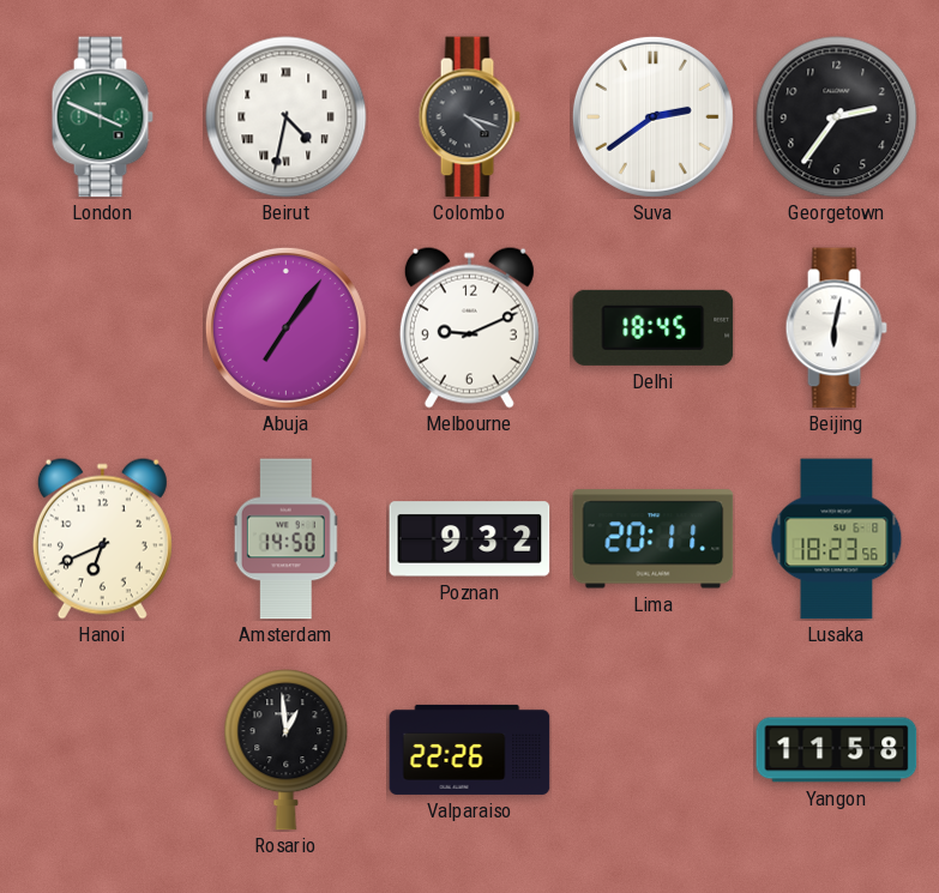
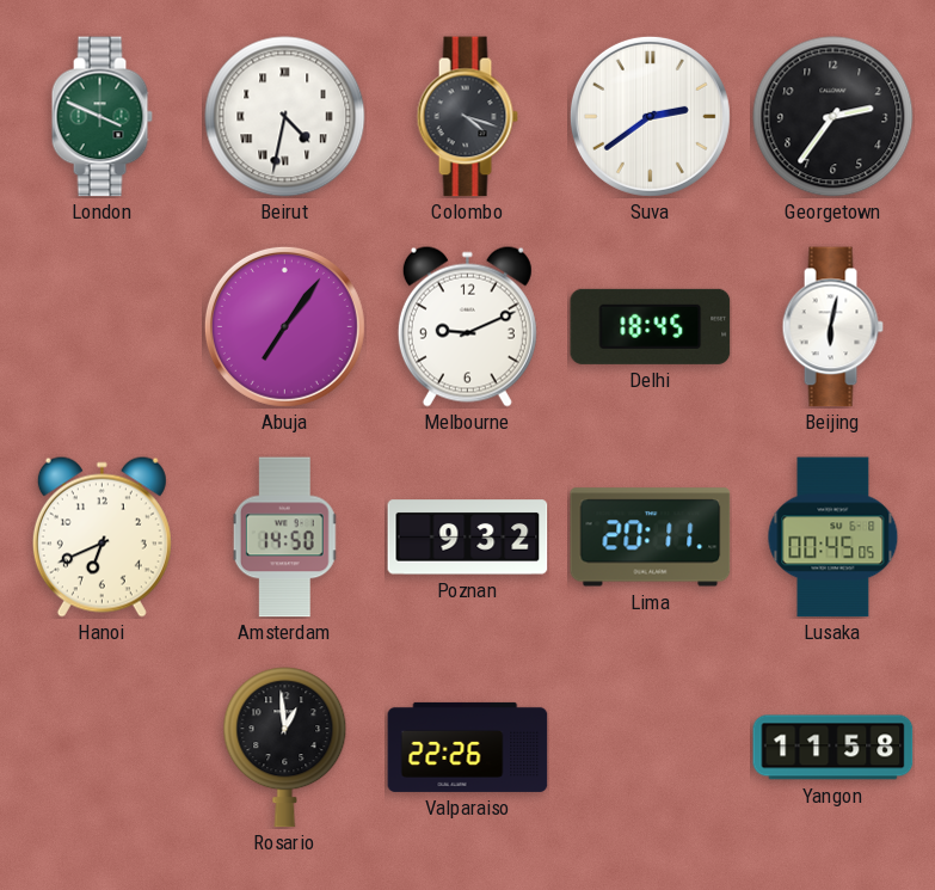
Lusaka: 18:23 -> 00:45 (833, 538)
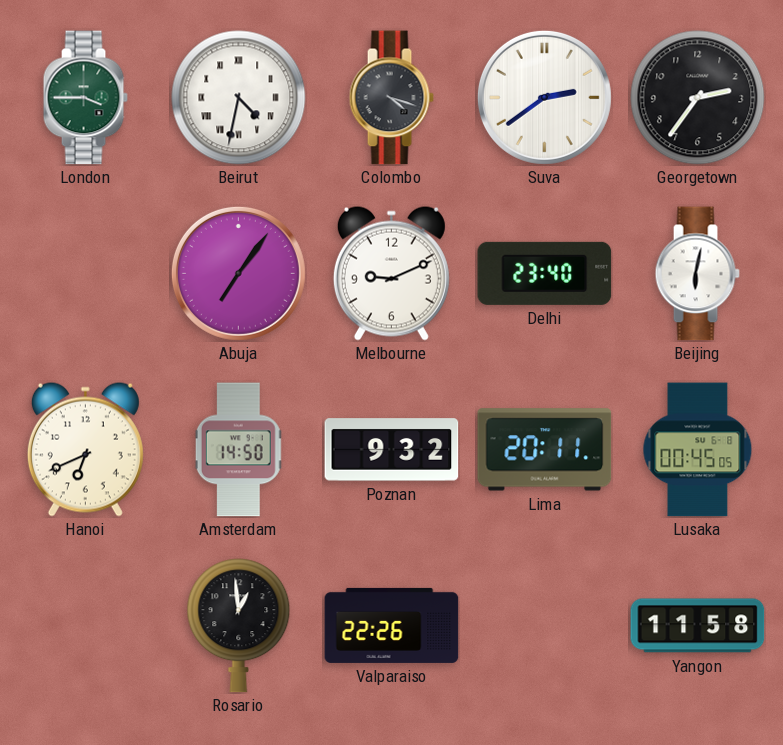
London: 3:49 -> 3:45 (85, 98)
Delhi: 18:45 -> 23:40 (545, 273)
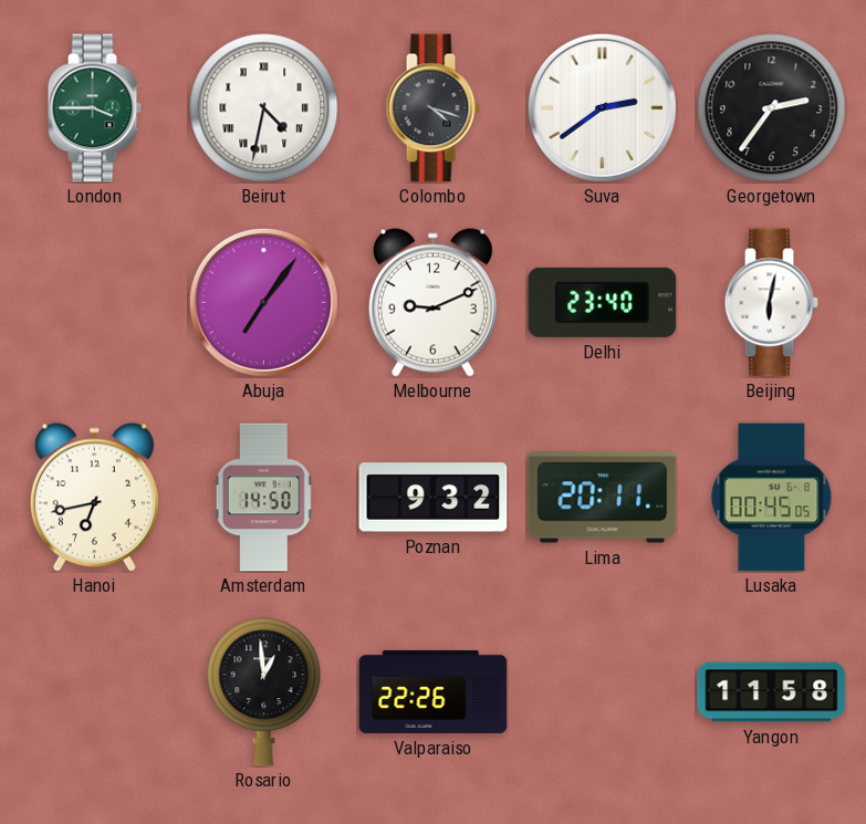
Hanoi: 6:41 -> 6:43 (94, 497)
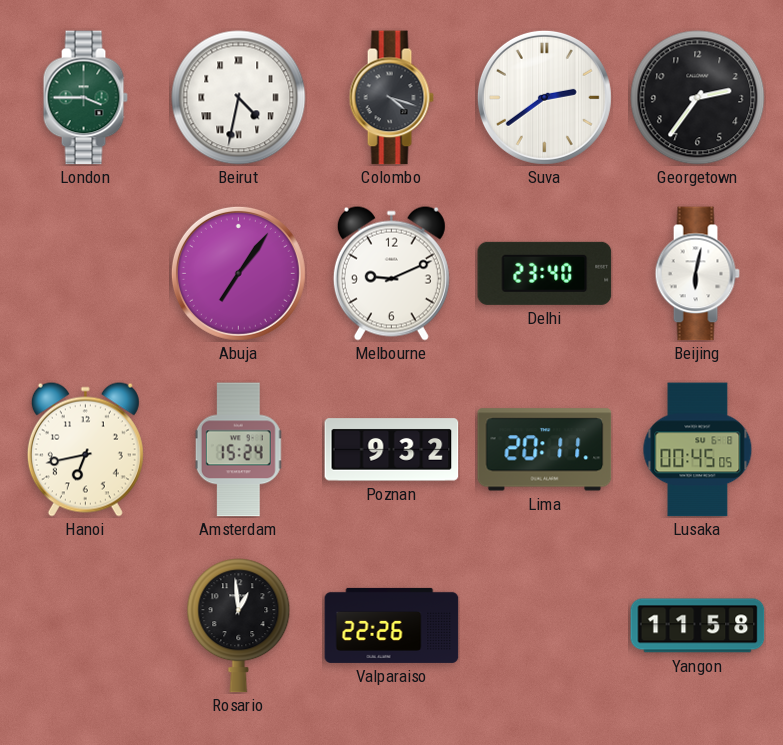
Amsterdam: 14:50 -> 15:24 (239, 450)
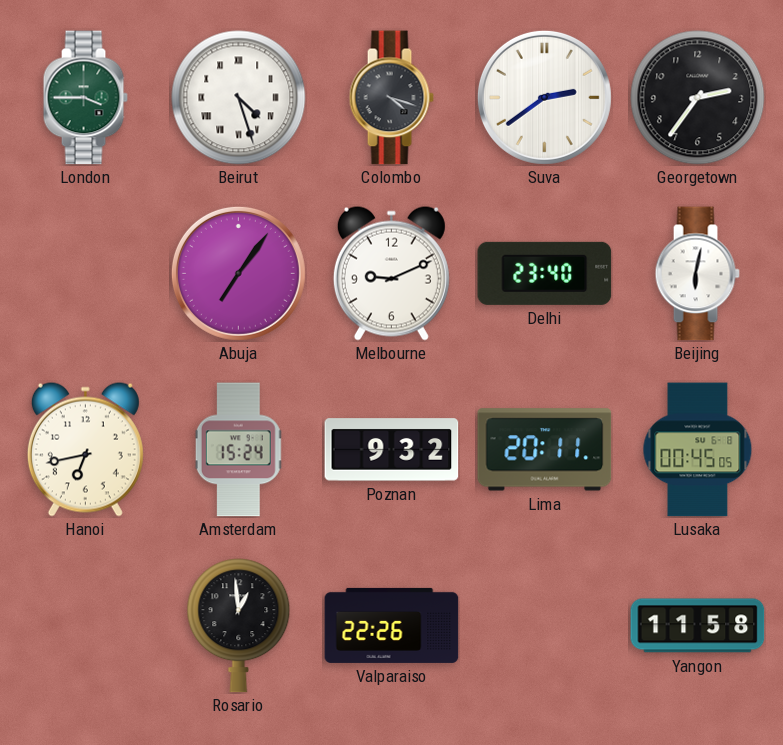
Beirut: 4:32 -> 4:27 (239, 98)
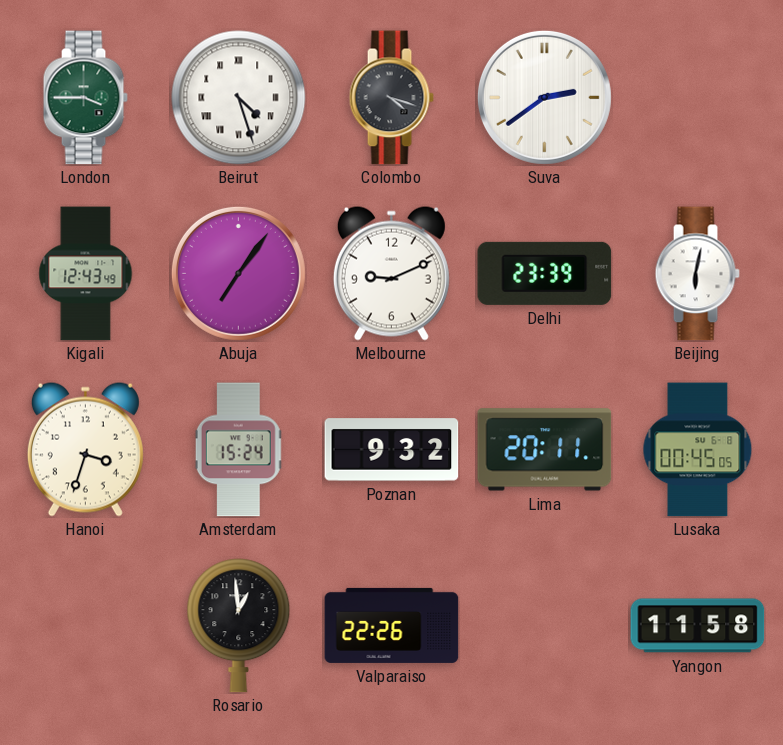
Georgetown: 2:36 -> none (698, 98)
Kigali: none -> 12:43 (86, 274)
Delhi: 23:40 -> 23:39 (545, 273)
Hanoi: 6:43 -> 3:33 (85, 449)
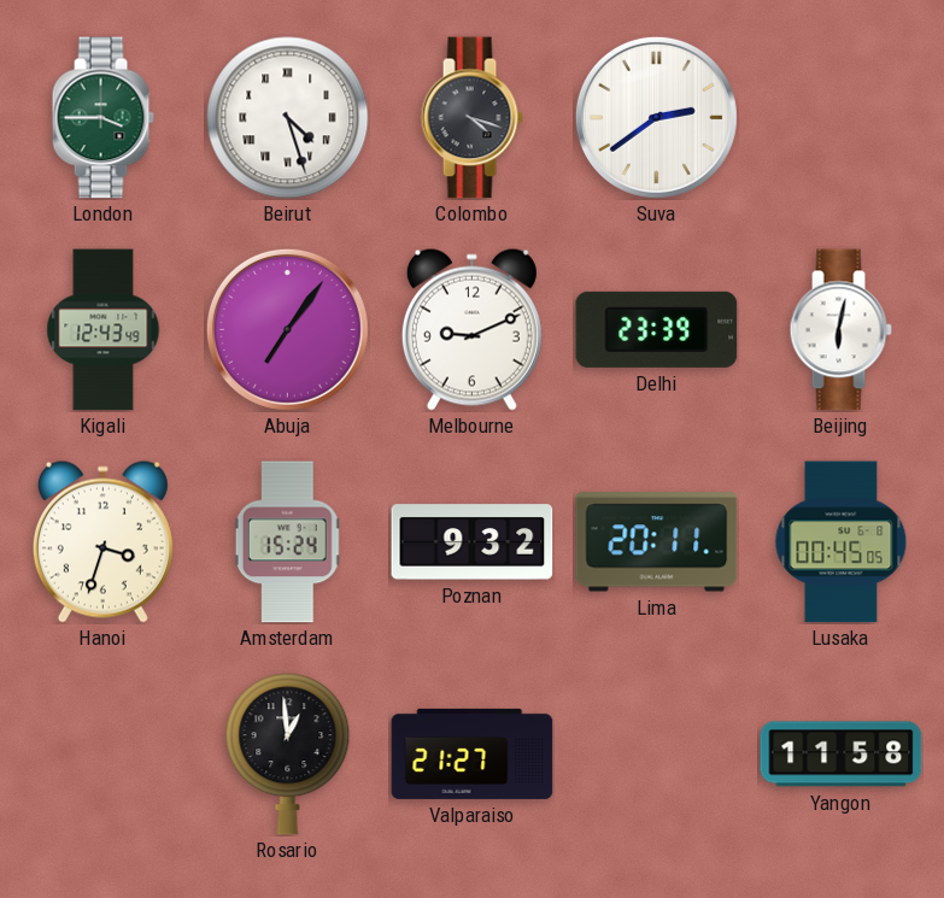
Valparaiso: 22:26 -> 21:27 (473, 753)
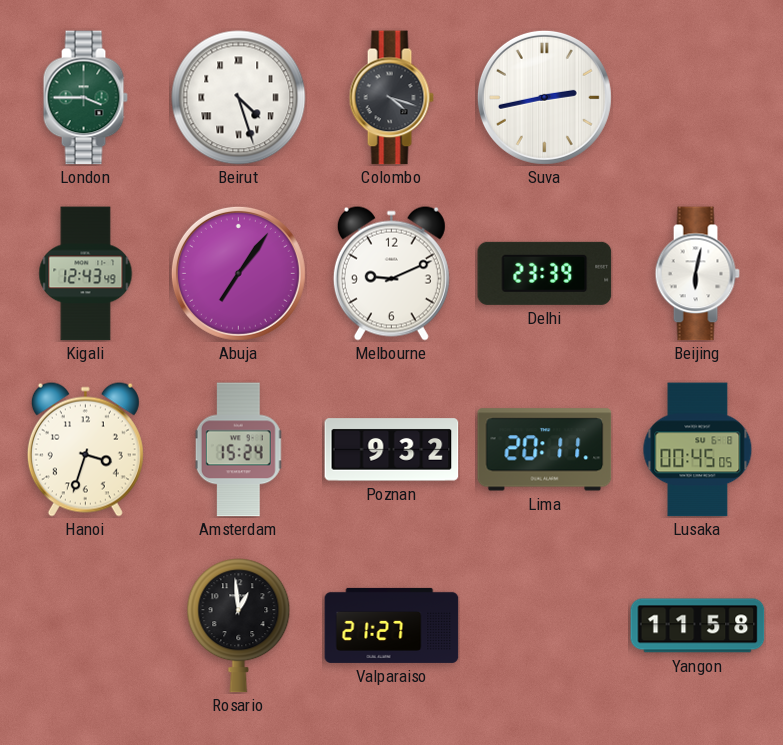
Suva: 2:39 -> 2:43 (544, 97)
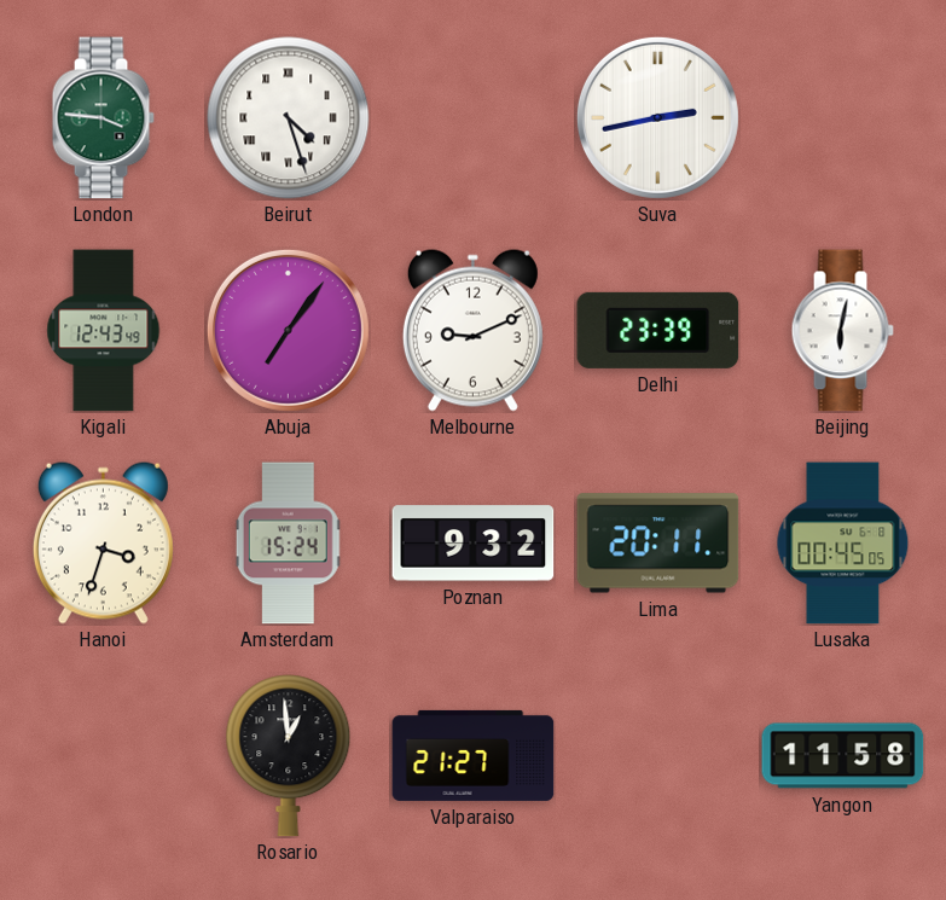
London: 3:45 -> 3:46 (103, 118)
Colombo: 4:18 -> none (391, 98)
